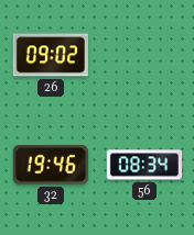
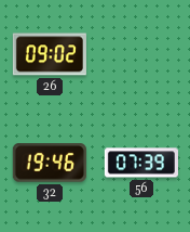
56: 08:34 -> 07:39 (140, 163)
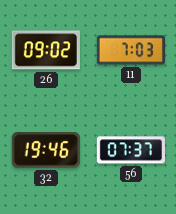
11: none -> 7:03 (130, 50)
56: 07:39 -> 07:37 (130, 150)
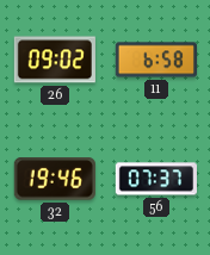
11: 7:03 -> 6:58 (155, 60)
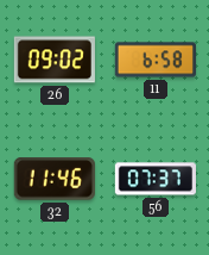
32: 19:46 -> 11:46 (55, 179)
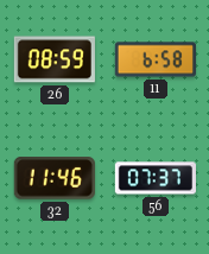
26: 09:02 -> 08:59 (55, 59)
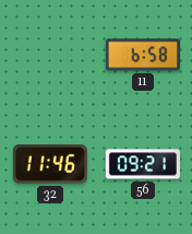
26: 08:59 -> none (55, 59)
56: 07:37 -> 09:21 (142, 164)
